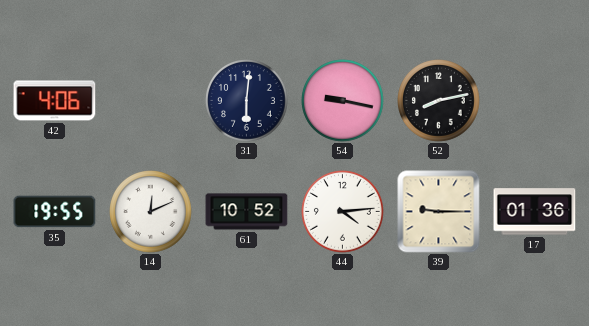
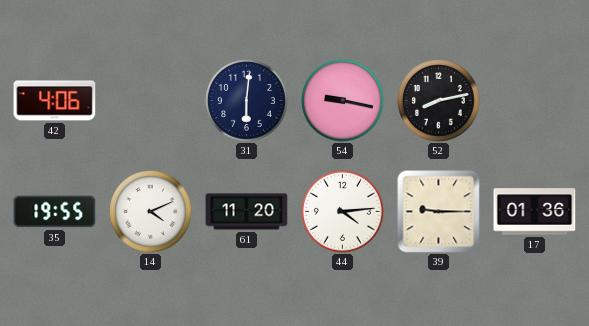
14: 12:11 -> 4:11 (151, 212)
61: 10:52 -> 11:20 (247, 212)
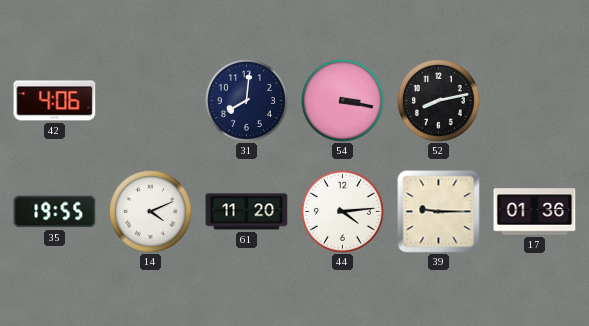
31: 6:01 -> 8:01 (247, 101)
54: 9:17 -> 3:17 (343, 101)
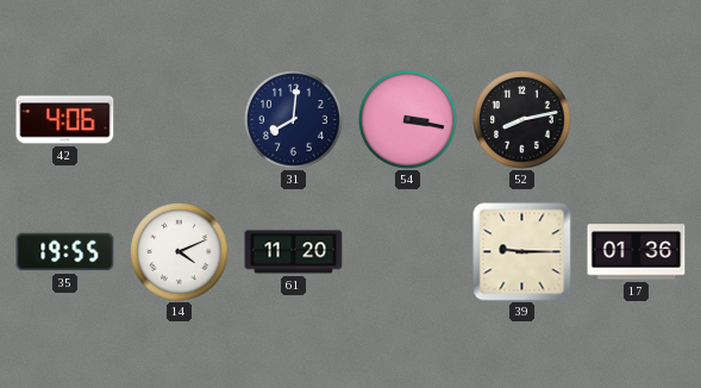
44: 4:14 -> none (343, 212)
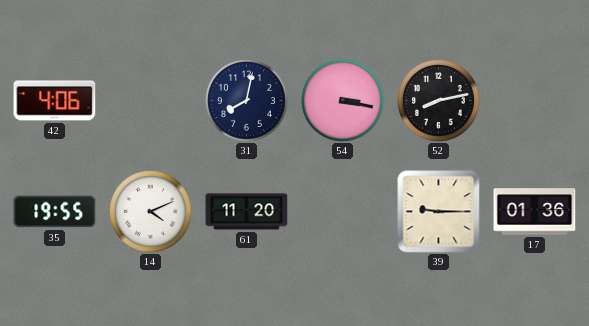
31: 8:01 -> 8:02 (247, 101)
